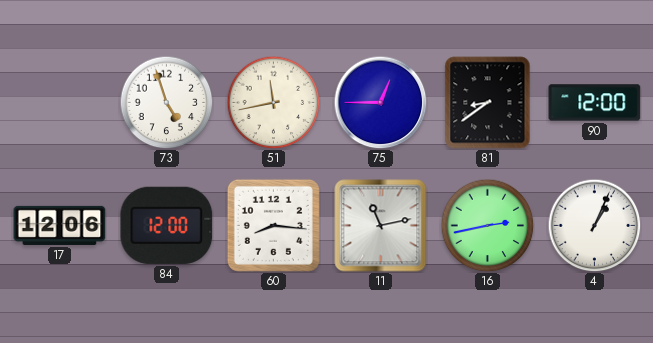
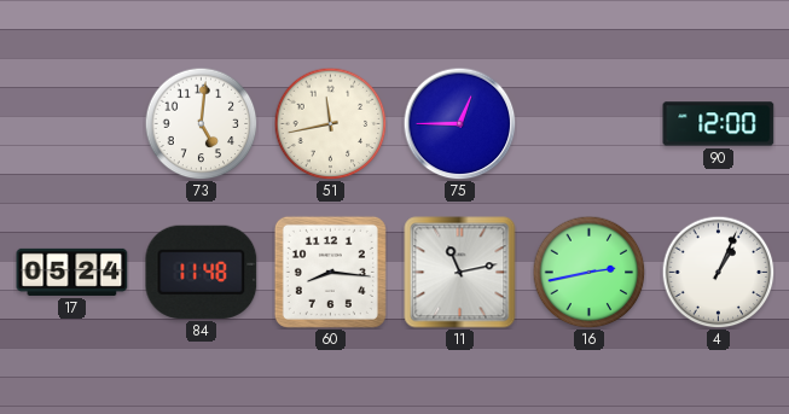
73: 4:57 -> 5:01 (201, 123)
81: 8:39 -> none (488, 103)
17: 12:06 -> 05:24 (72, 272)
84: 12:00 -> 11:48 (202, 272)
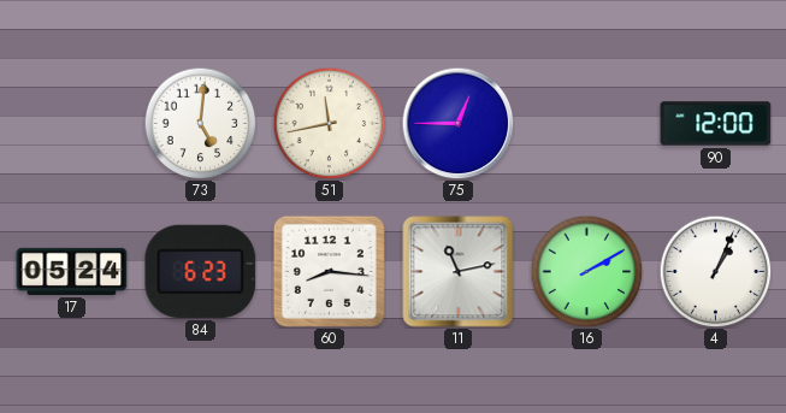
84: 11:48 -> 6:23 (201, 271)
16: 2:43 -> 2:10 (586, 271)
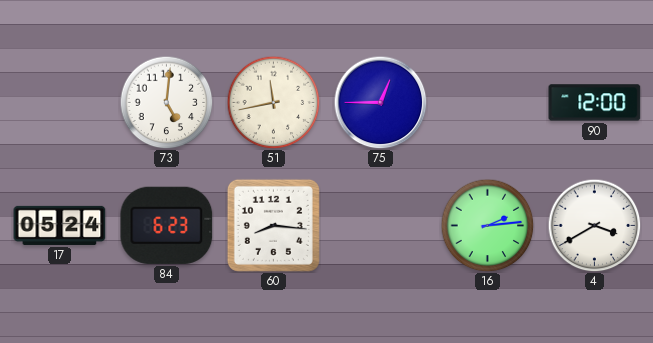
11: 11:13 -> none (459, 272)
16: 2:10 -> 2:14 (487, 225)
4: 1:04 -> 3:40 (594, 225)
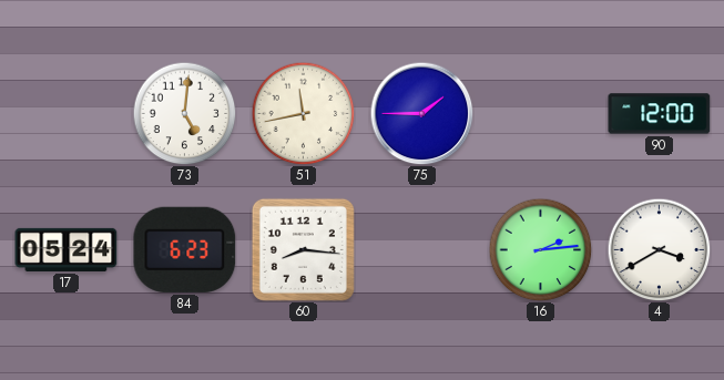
75: 12:45 -> 1:45 (421, 113)
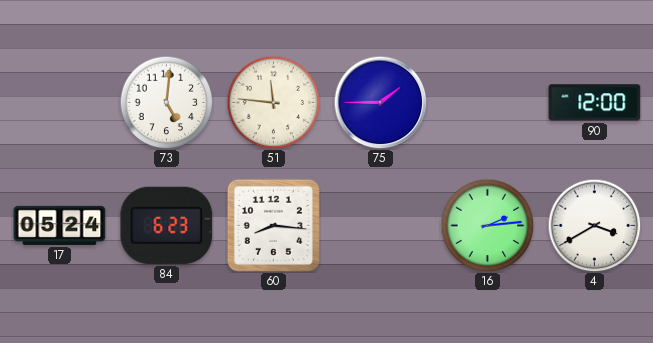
51: 11:43 -> 11:46 (273, 102)
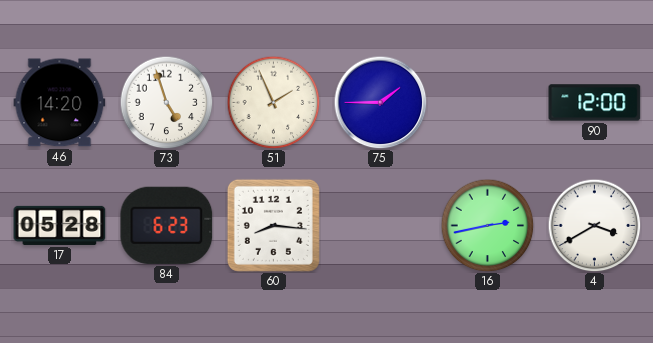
46: none -> 14:20 (60, 103)
73: 5:01 -> 4:57 (166, 102)
51: 11:46 -> 1:56 (273, 102)
17: 05:24 -> 05:28 (60, 225)
16: 2:14 -> 2:43 (487, 225)
